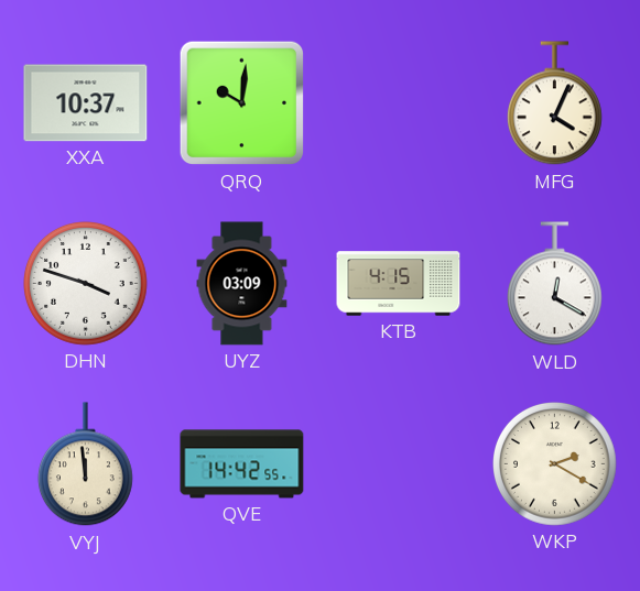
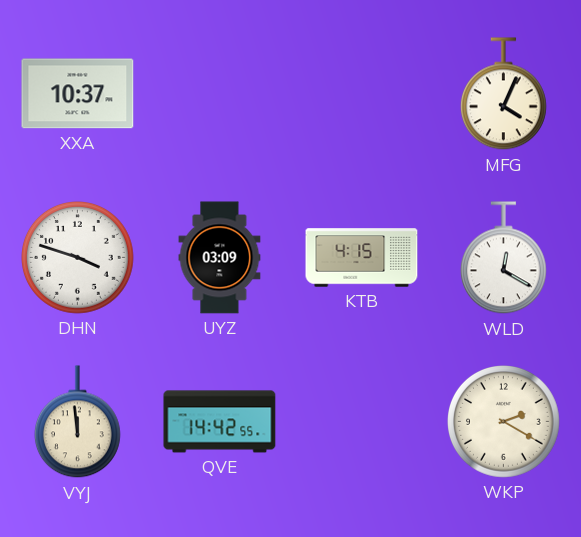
QRQ: 10:01 -> none (242, 103)
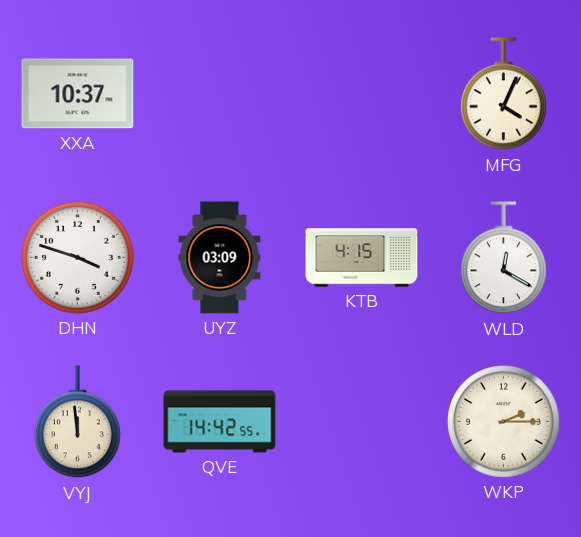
WKP: 2:20 -> 2:15 (504, 422)
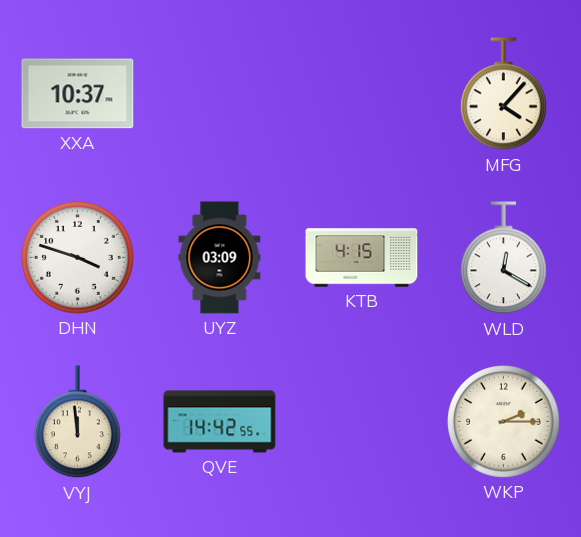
MFG: 4:04 -> 4:07 (503, 94)
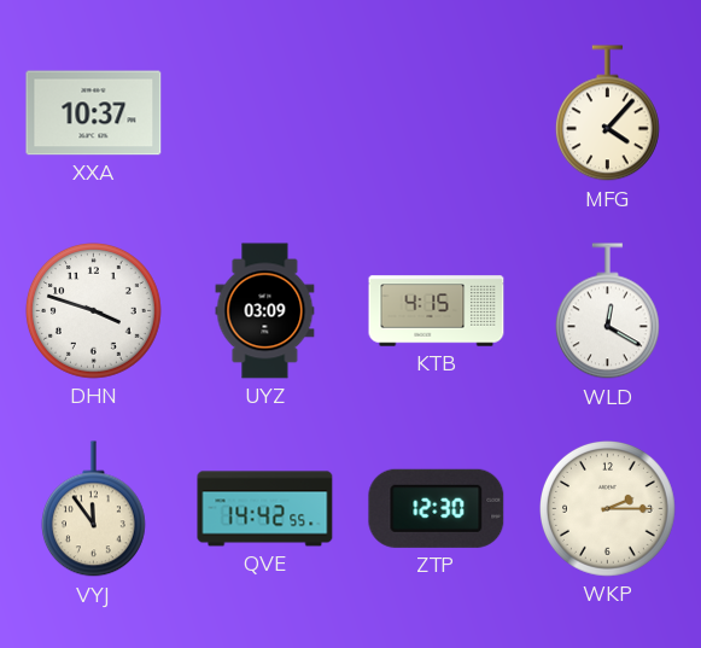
VYJ: 11:59 -> 11:54 (93, 509)
ZTP: none -> 12:30 (437, 508)
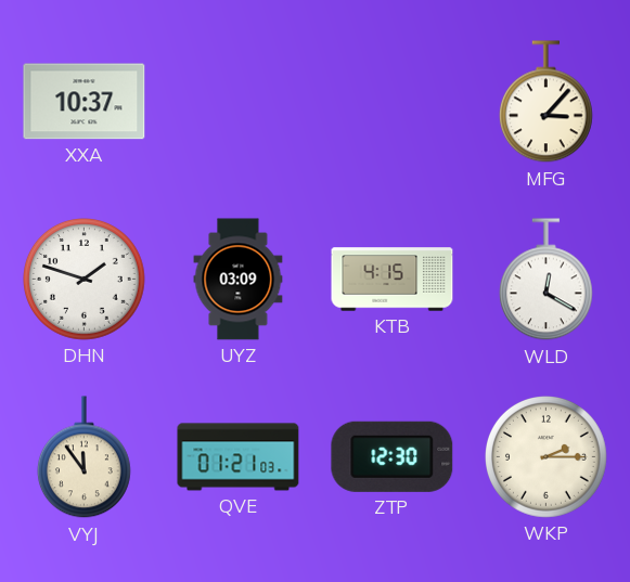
MFG: 4:07 -> 3:07 (545, 102)
DHN: 3:48 -> 1:48 (85, 280)
QVE: 14:42 -> 01:21 (239, 457)
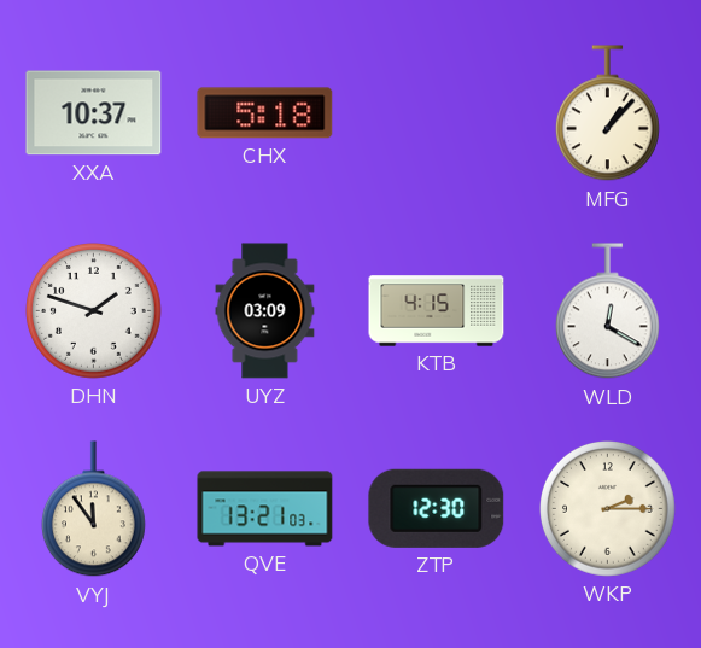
CHX: none -> 5:18 (265, 113)
MFG: 3:07 -> 1:07 (607, 113)
QVE: 01:21 -> 13:21 (265, 509)
